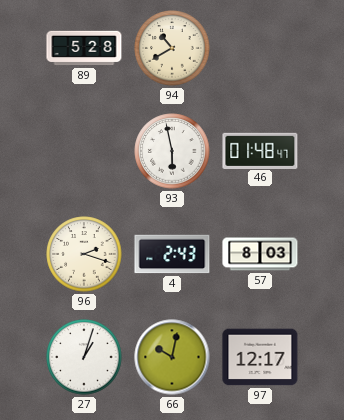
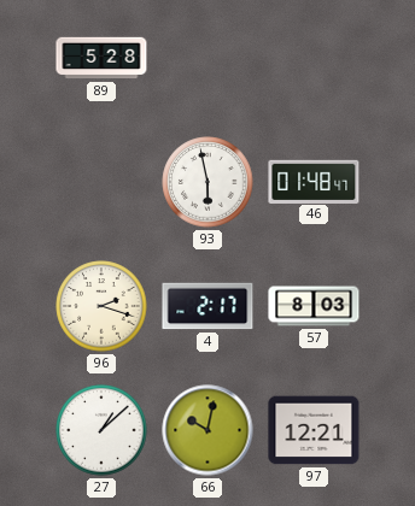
94: 10:40 -> none (172, 48)
4: 2:43 -> 2:17 (207, 306)
27: 1:03 -> 1:08 (101, 430)
97: 12:17 -> 12:21 (314, 430)
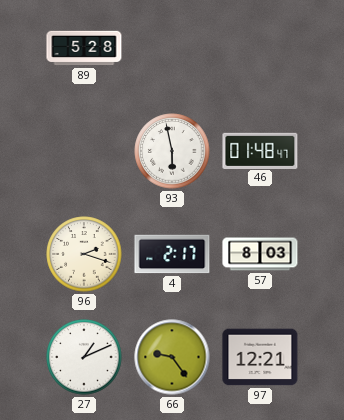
27: 1:08 -> 1:11 (84, 357)
66: 10:02 -> 9:24 (172, 357)
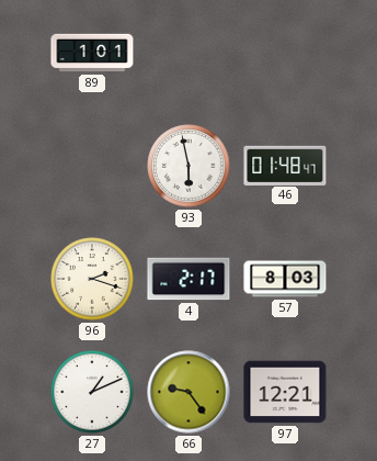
89: 5:28 -> 1:01 (92, 53)
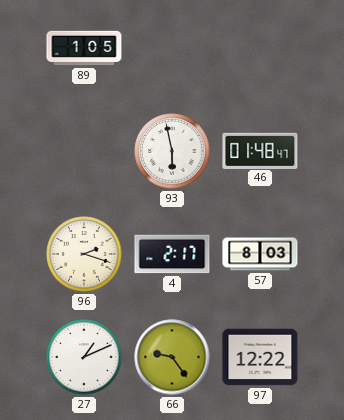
89: 1:01 -> 1:05 (84, 48)
97: 12:21 -> 12:22 (260, 357)
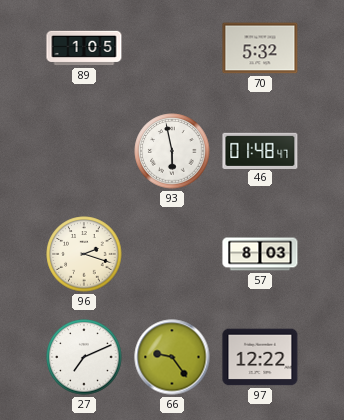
70: none -> 5:32 (260, 48)
4: 2:17 -> none (172, 254)
27: 1:11 -> 7:11 (84, 357)
